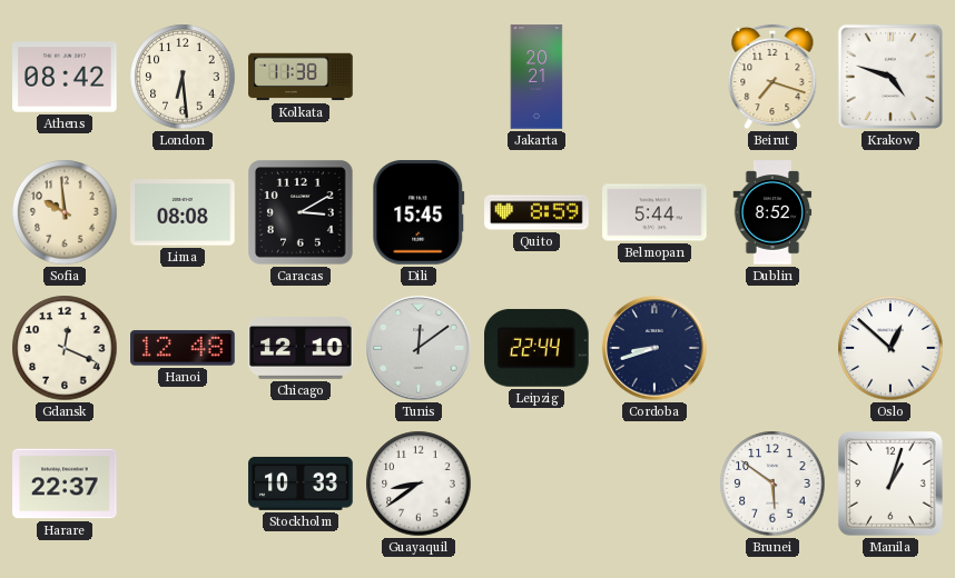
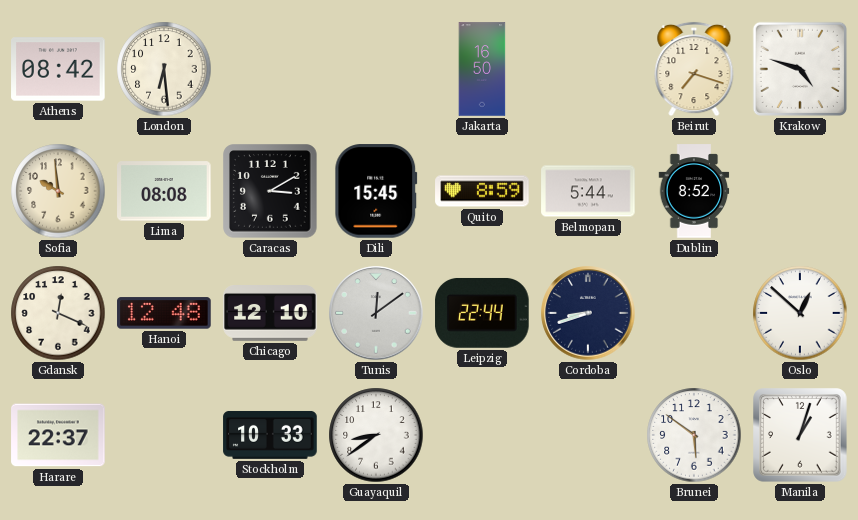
Kolkata: 11:38 -> none (301, 77)
Jakarta: 20:21 -> 16:50 (482, 69)
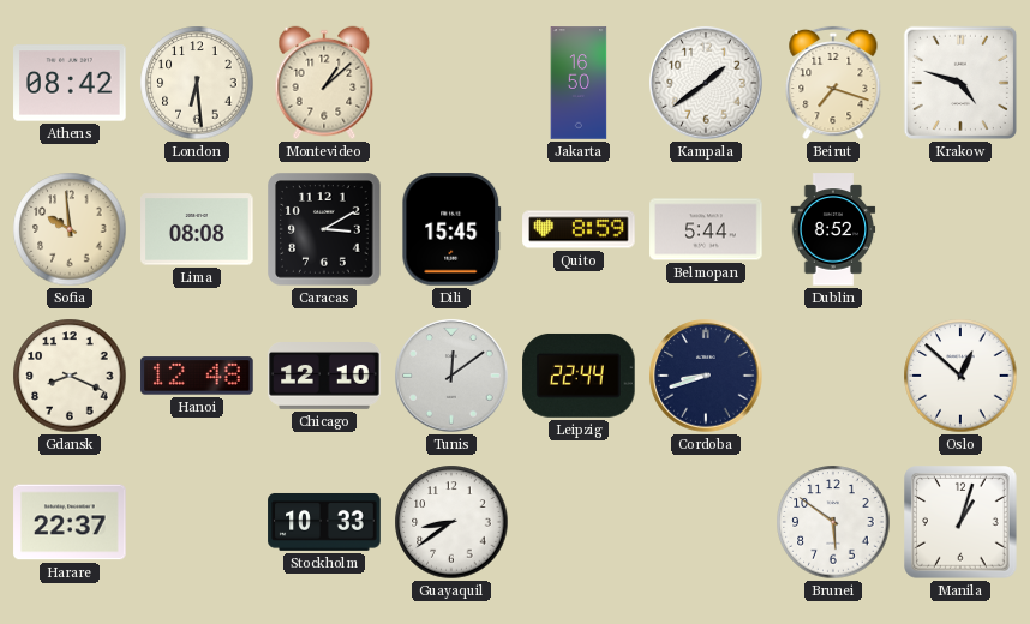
Montevideo: none -> 1:08 (324, 83)
Kampala: none -> 1:39 (706, 83)
Gdansk: 12:19 -> 8:19 (70, 376)
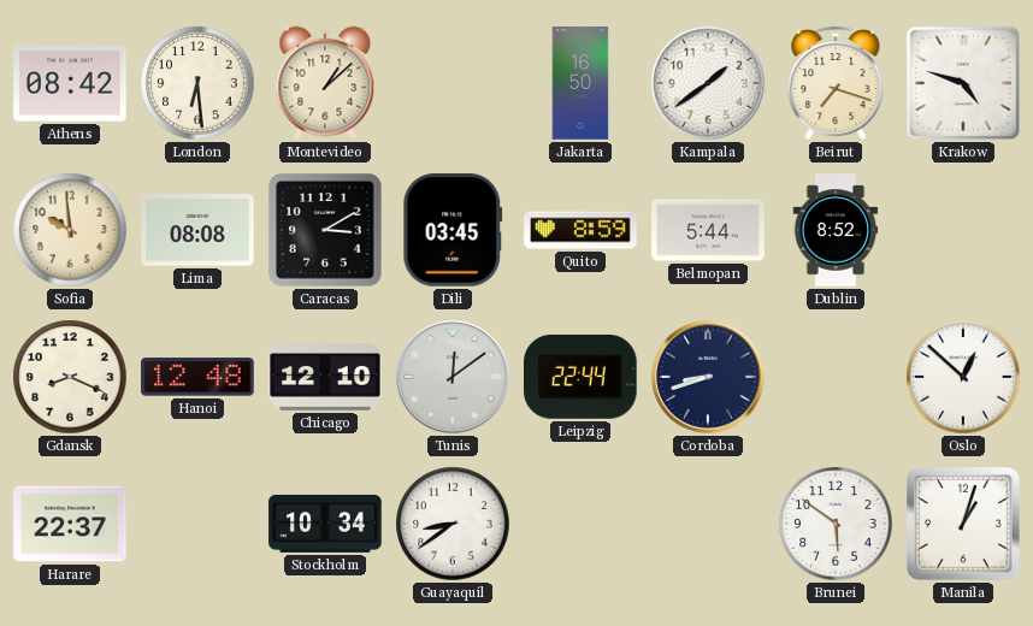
Dili: 15:45 -> 03:45 (453, 230)
Stockholm: 10:33 -> 10:34 (325, 524)
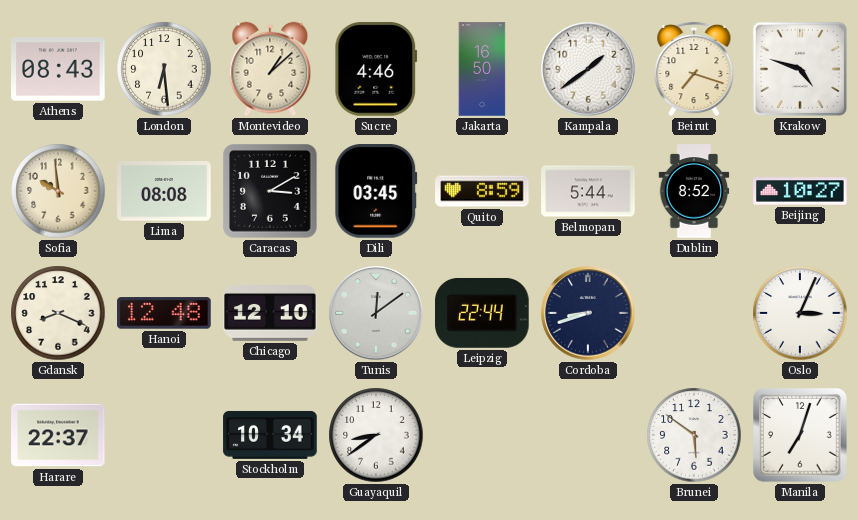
Athens: 08:42 -> 08:43 (58, 69)
Sucre: none -> 4:46 (376, 69)
Beijing: none -> 10:27 (800, 191)
Oslo: 12:52 -> 3:04 (800, 313)
Manila: 1:03 -> 7:03 (800, 435)
